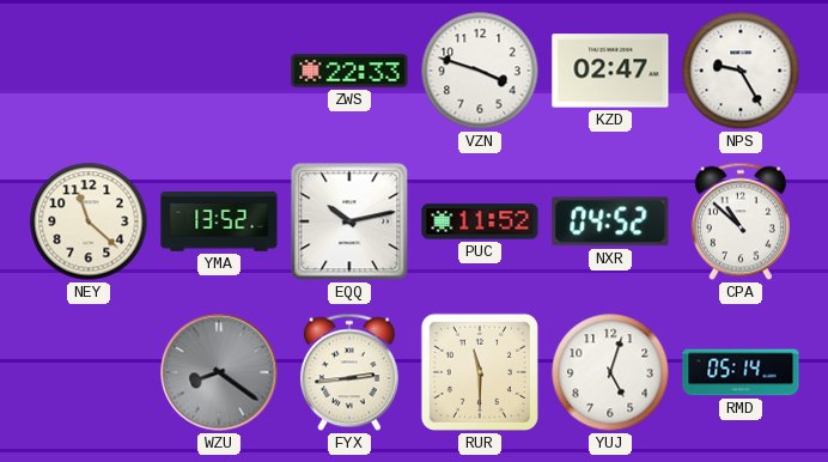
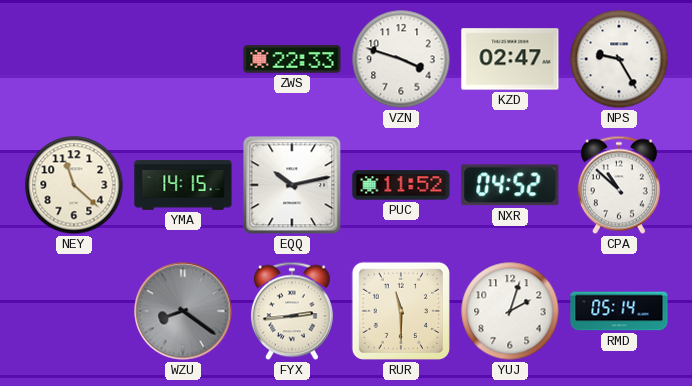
YMA: 13:52 -> 14:15 (183, 185)
YUJ: 5:03 -> 2:03 (510, 311)
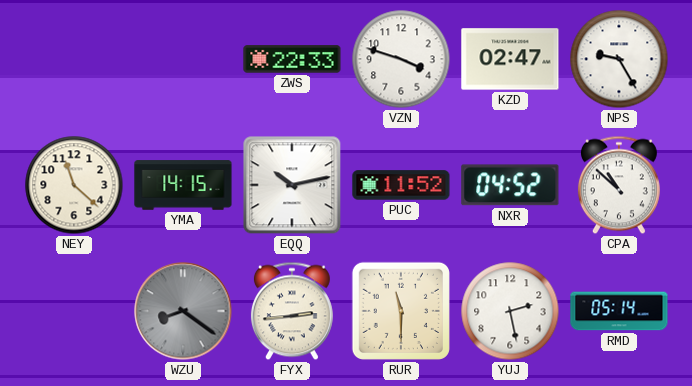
YUJ: 2:03 -> 2:28 (510, 311)
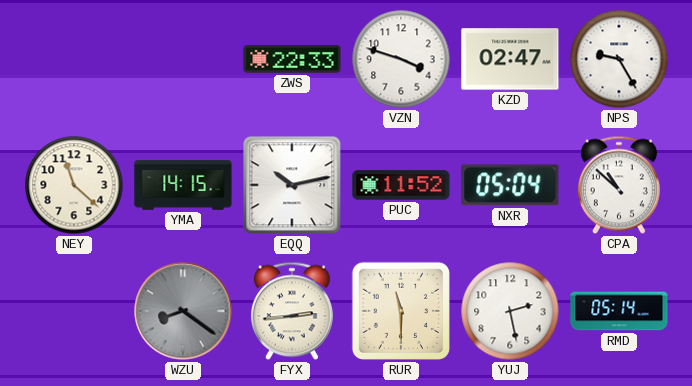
NXR: 04:52 -> 05:04 (510, 185)
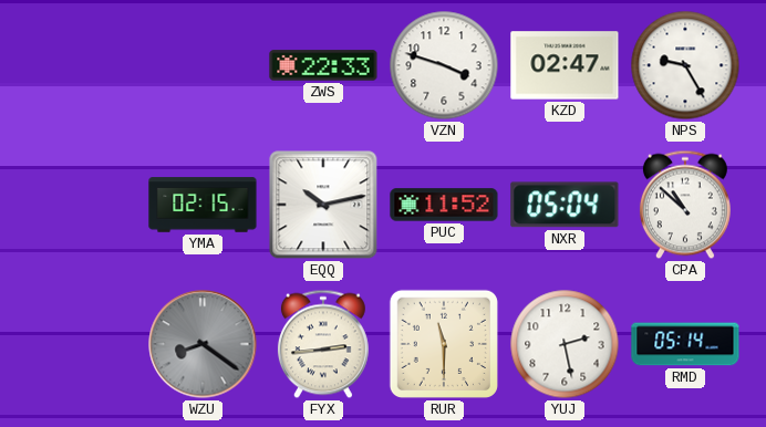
NEY: 11:22 -> none (74, 185)
YMA: 14:15 -> 02:15 (203, 205)
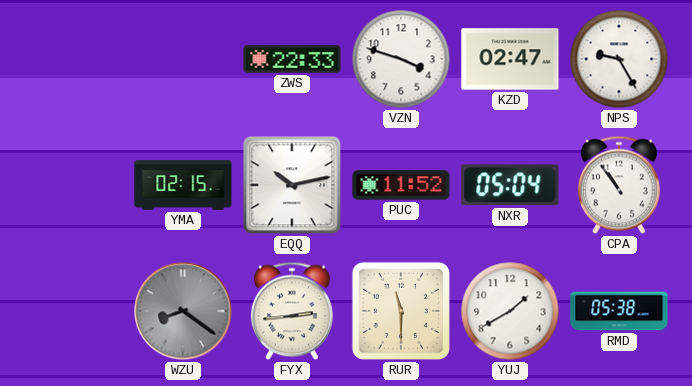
CPA: 10:52 -> 10:54 (619, 185)
YUJ: 2:28 -> 1:40 (510, 311)
RMD: 05:14 -> 05:38 (619, 311)
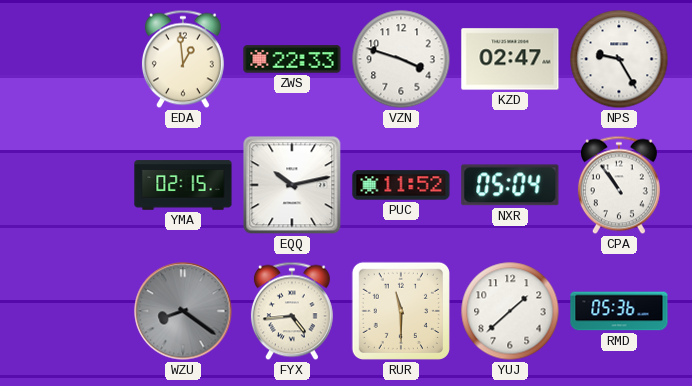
EDA: none -> 12:59 (183, 59)
FYX: 2:44 -> 4:44 (292, 311)
YUJ: 1:40 -> 1:38 (510, 311)
RMD: 05:38 -> 05:36 (619, 311)
